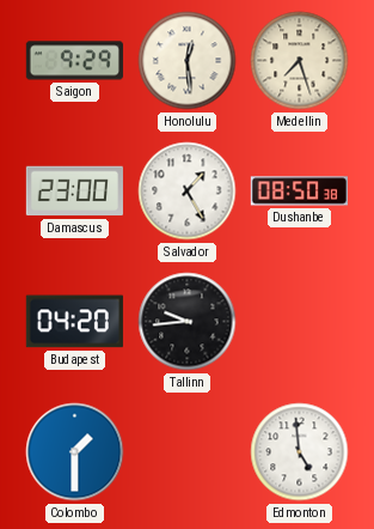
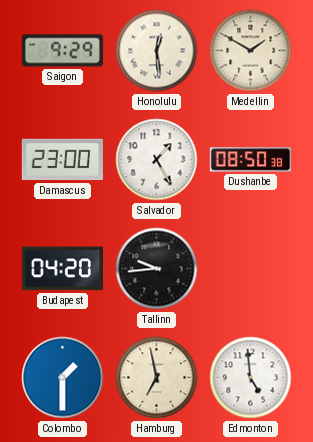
Medellin: 7:27 -> 1:50 (251, 51)
Hamburg: none -> 6:58 (157, 378)
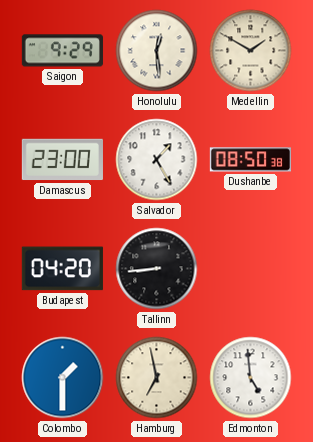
Tallinn: 9:44 -> 8:44 (157, 269)
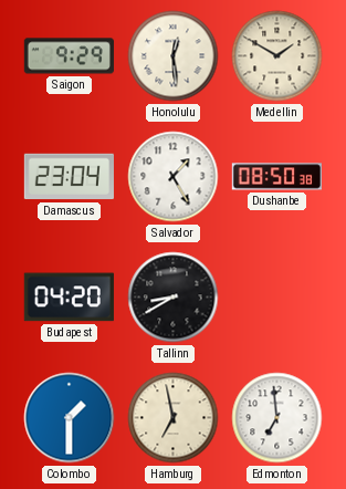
Damascus: 23:00 -> 23:04 (69, 177)
Tallinn: 8:44 -> 8:40 (174, 298)
Edmonton: 4:59 -> 6:59 (277, 418)
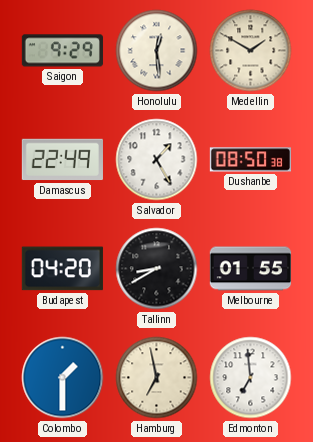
Damascus: 23:04 -> 22:49 (62, 160)
Melbourne: none -> 01:55 (250, 269)
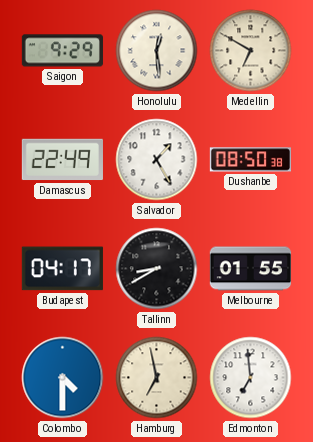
Medellin: 1:50 -> 6:50 (251, 51)
Budapest: 04:20 -> 04:17 (62, 269)
Colombo: 1:30 -> 4:30 (63, 378)
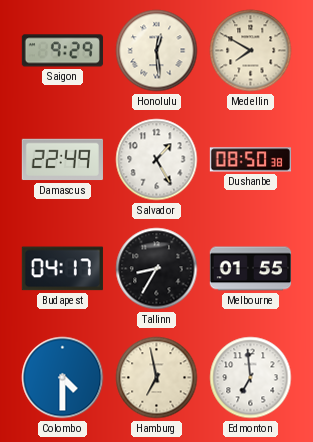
Medellin: 6:50 -> 7:50 (251, 51)
Tallinn: 8:40 -> 8:35 (157, 269)
